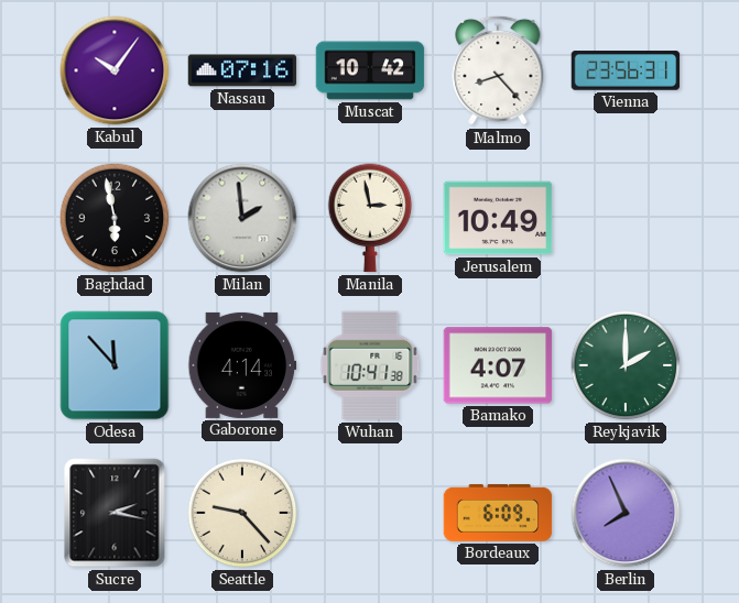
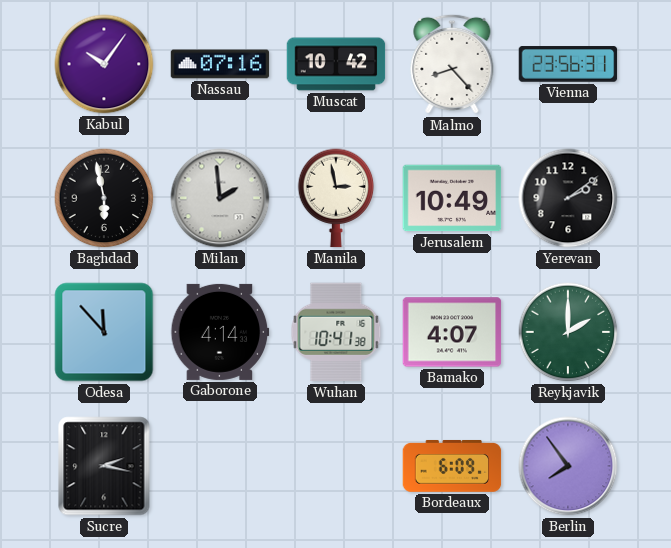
Yerevan: none -> 2:09 (568, 198)
Seattle: 9:23 -> none (242, 513)
Berlin: 7:56 -> 7:54 (568, 466)
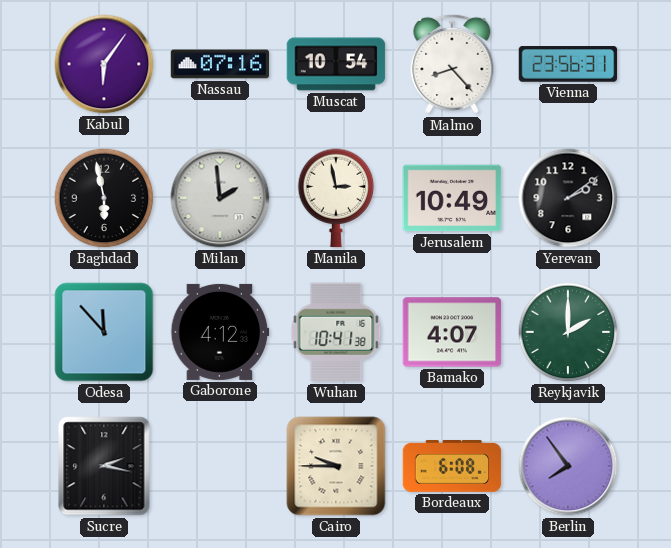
Kabul: 10:06 -> 6:06 (104, 64)
Muscat: 10:42 -> 10:54 (336, 64)
Gaborone: 4:14 -> 4:12 (220, 332)
Cairo: none -> 9:45 (336, 466)
Bordeaux: 6:09 -> 6:08 (452, 466)
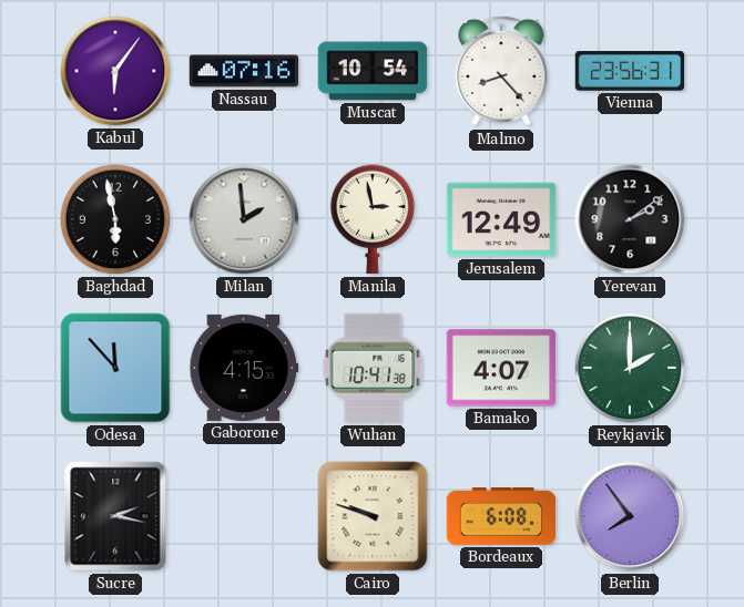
Jerusalem: 10:49 -> 12:49 (501, 219)
Gaborone: 4:12 -> 4:15 (244, 368)
Cairo: 9:45 -> 9:48 (373, 516)
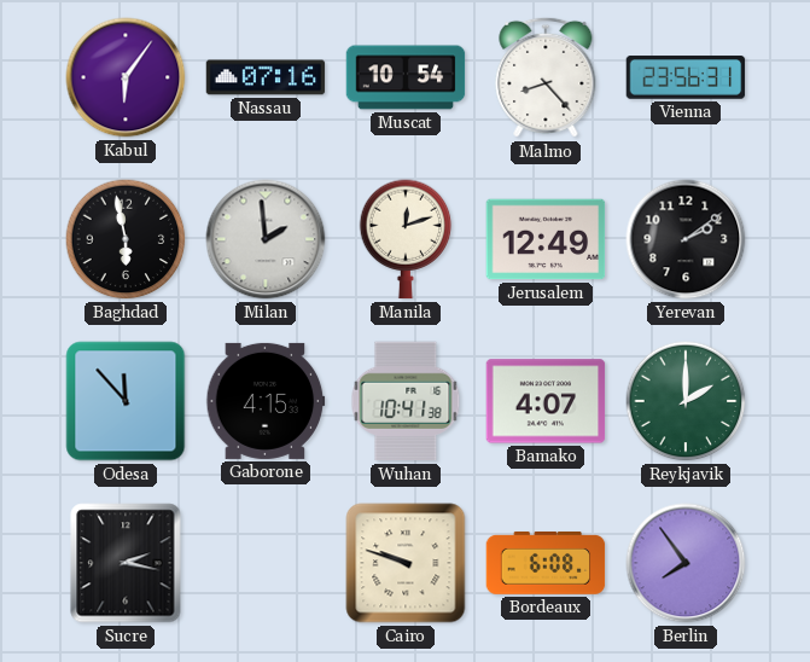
Manila: 2:58 -> 12:12 (406, 239)
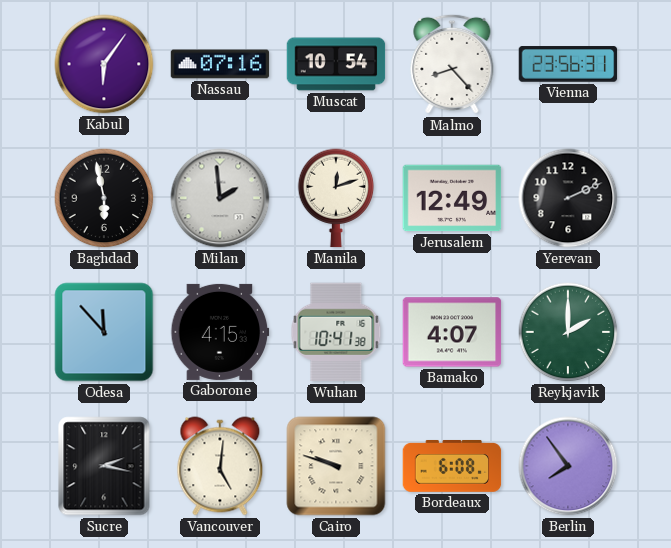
Yerevan: 2:09 -> 2:11 (568, 198)
Vancouver: none -> 5:01 (220, 466)
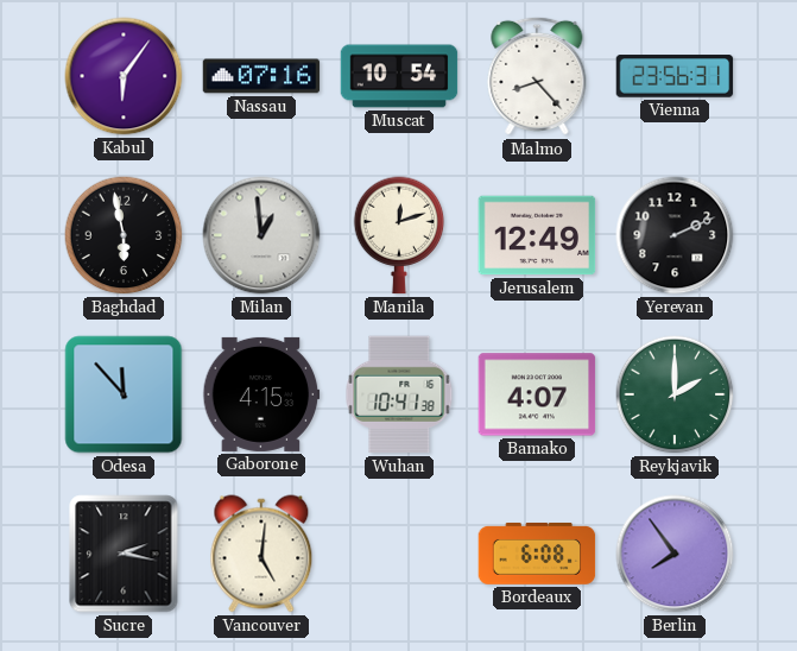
Milan: 1:59 -> 12:59 (261, 235)
Cairo: 9:48 -> none (336, 466)
